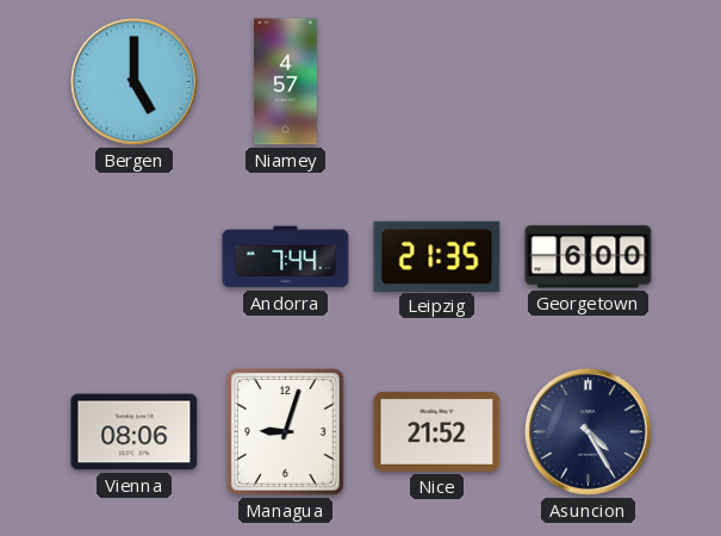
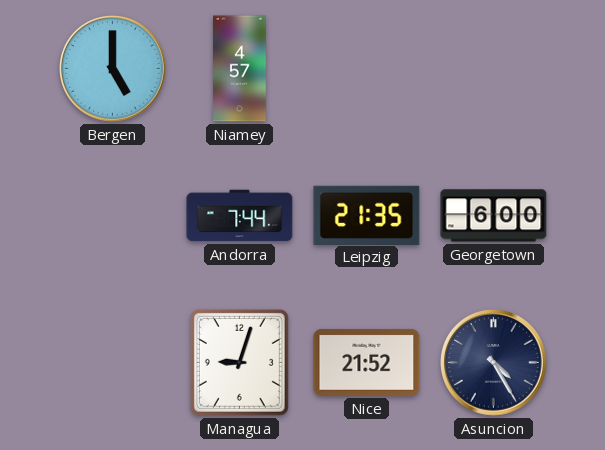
Vienna: 08:06 -> none (135, 432)
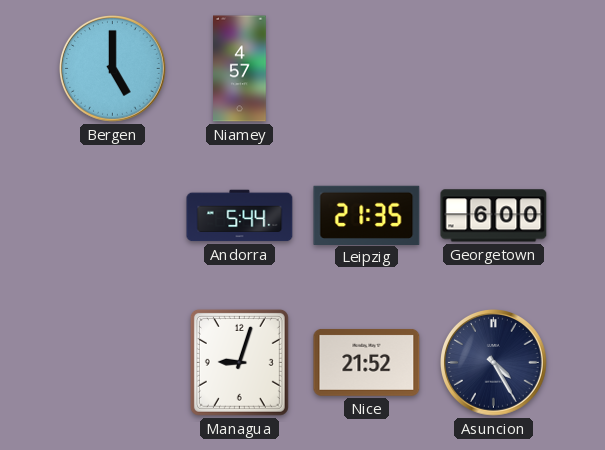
Andorra: 7:44 -> 5:44 (240, 216)
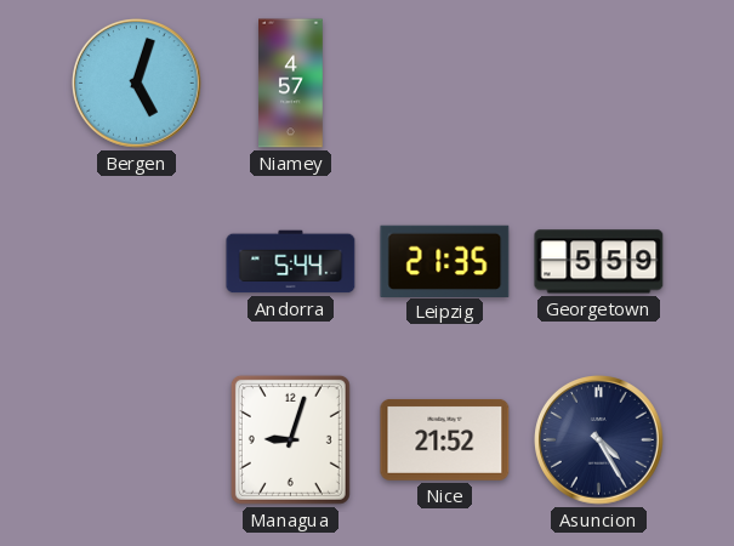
Bergen: 5:00 -> 5:03 (137, 84)
Georgetown: 6:00 -> 5:59 (599, 262)
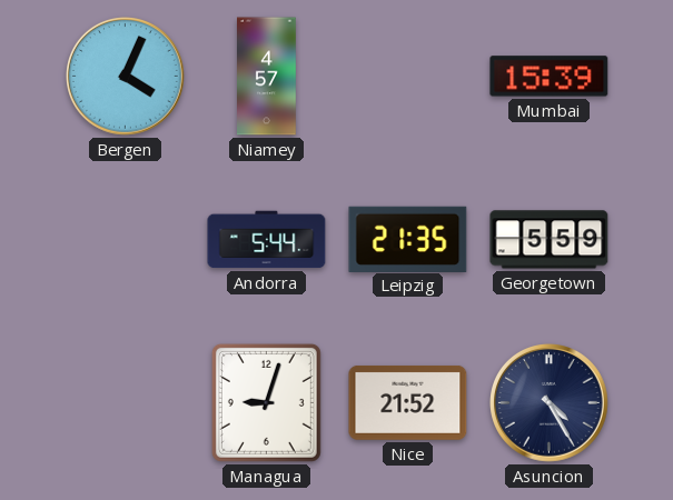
Bergen: 5:03 -> 4:04 (126, 77)
Mumbai: none -> 15:39 (550, 77)
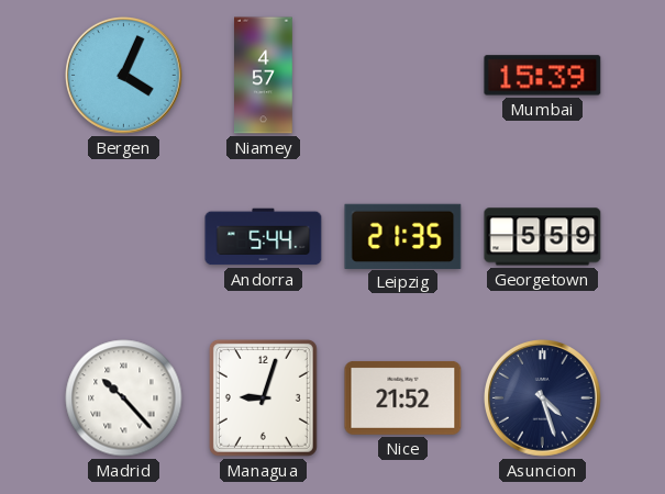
Madrid: none -> 10:23 (124, 398)
Asuncion: 4:25 -> 4:27 (543, 398)
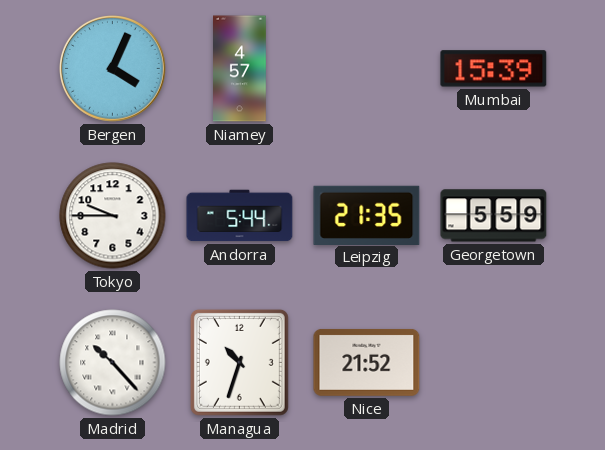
Tokyo: none -> 9:45 (113, 216)
Managua: 9:03 -> 10:33 (239, 362)
Asuncion: 4:27 -> none (543, 398)
